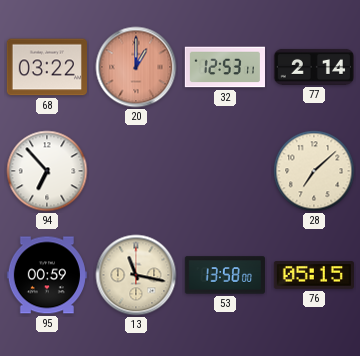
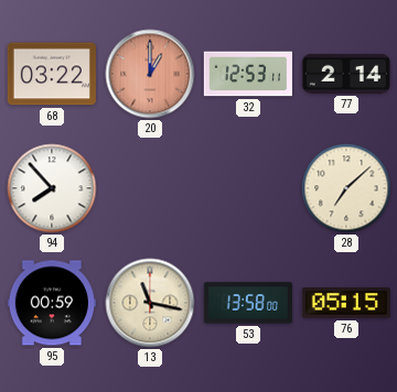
94: 6:53 -> 7:53 (52, 188)
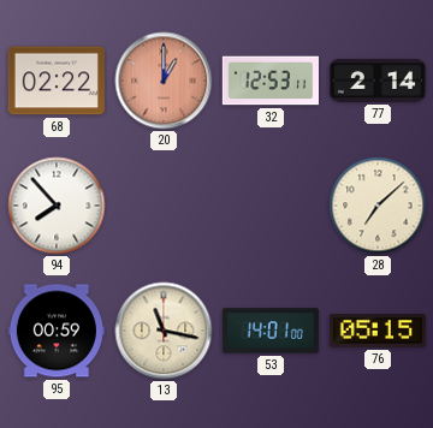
68: 03:22 -> 02:22 (57, 81)
53: 13:58 -> 14:01 (271, 331)
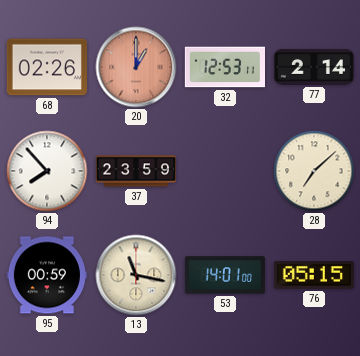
68: 02:22 -> 02:26 (47, 67)
37: none -> 23:59 (135, 171)
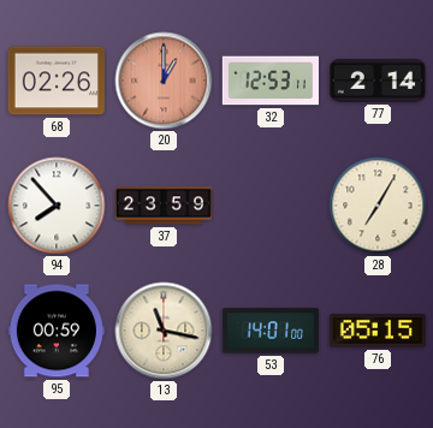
28: 7:08 -> 7:05 (378, 206)
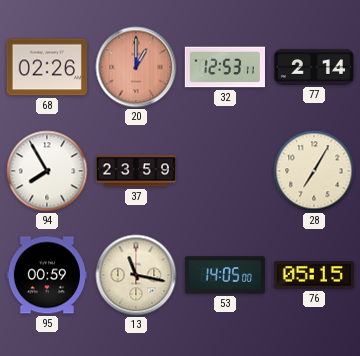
94: 7:53 -> 7:55 (47, 171)
53: 14:01 -> 14:05 (225, 275)
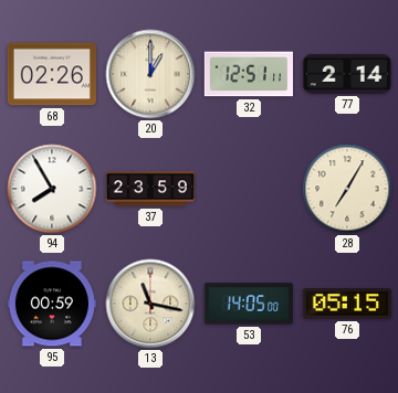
20 dial: salmon -> cream (150, 74)
32: 12:53 -> 12:51 (248, 74)
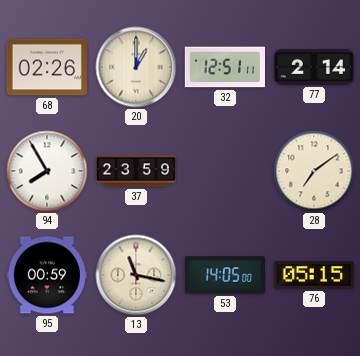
28: 7:05 -> 7:09 (314, 171)
